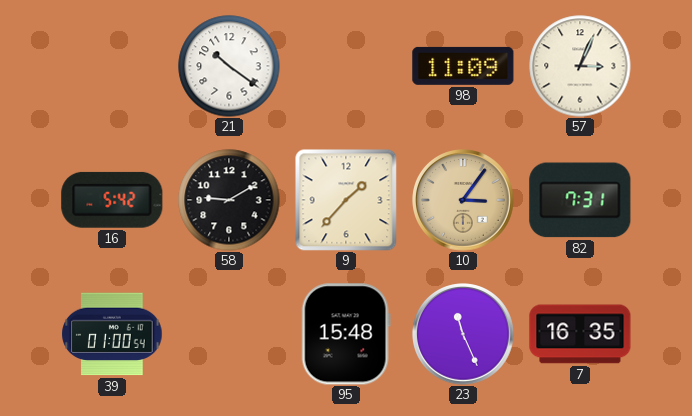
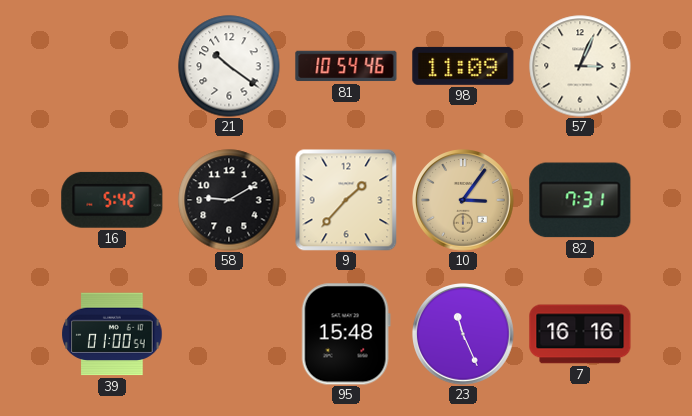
81: none -> 10:54 (346, 66)
7: 16:35 -> 16:16 (580, 334)
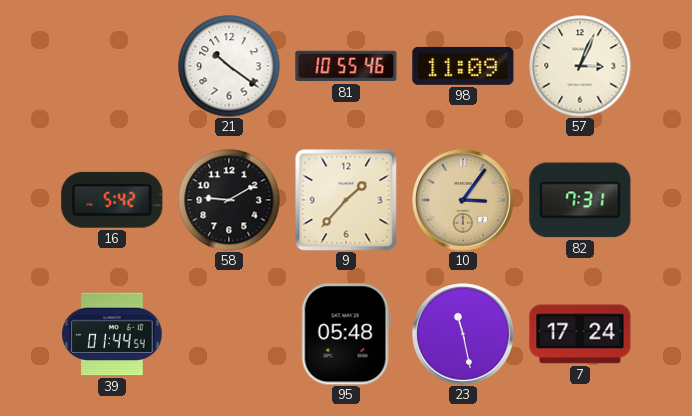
81: 10:54 -> 10:55 (346, 66)
39: 01:00 -> 01:44 (112, 334)
95: 15:48 -> 05:48 (346, 334)
23: 11:26 -> 11:28 (463, 334)
7: 16:16 -> 17:24 (580, 334)
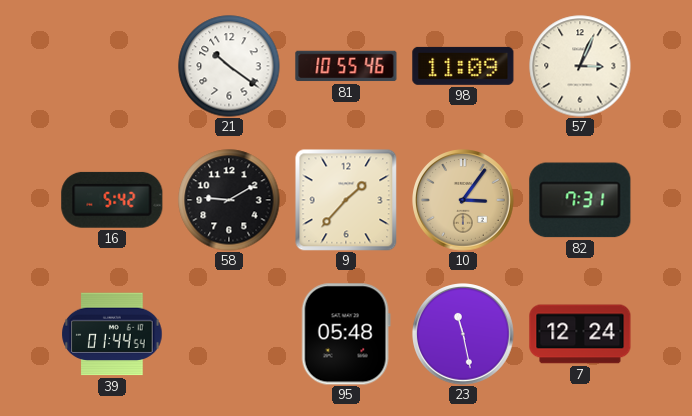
7: 17:24 -> 12:24 (580, 334)
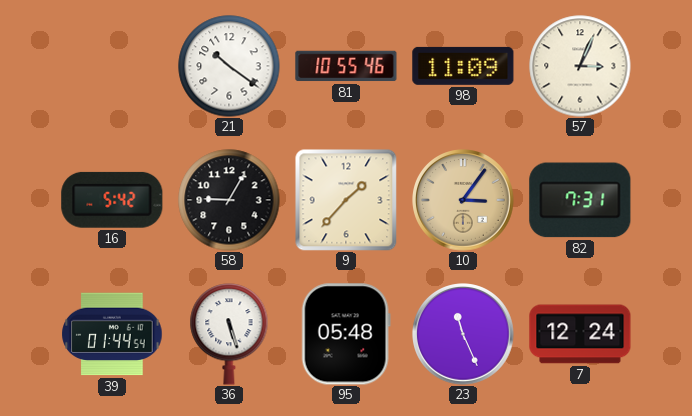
58: 9:10 -> 9:05 (229, 200)
36: none -> 5:27 (229, 334)
23: 11:28 -> 11:26 (463, 334)
